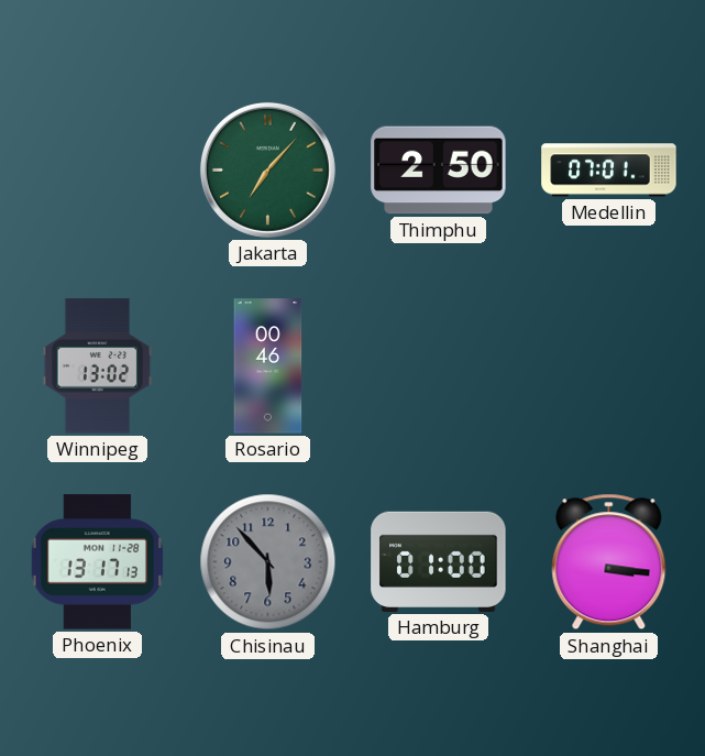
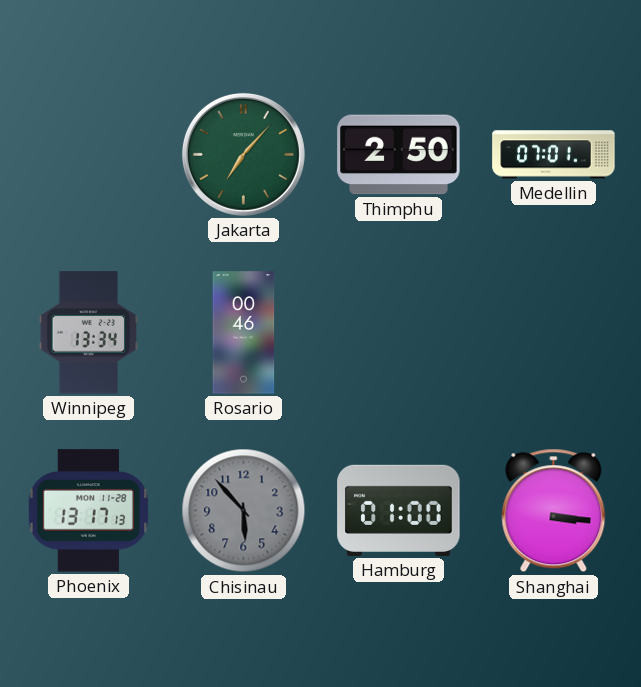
Winnipeg: 13:02 -> 13:34 (89, 333)
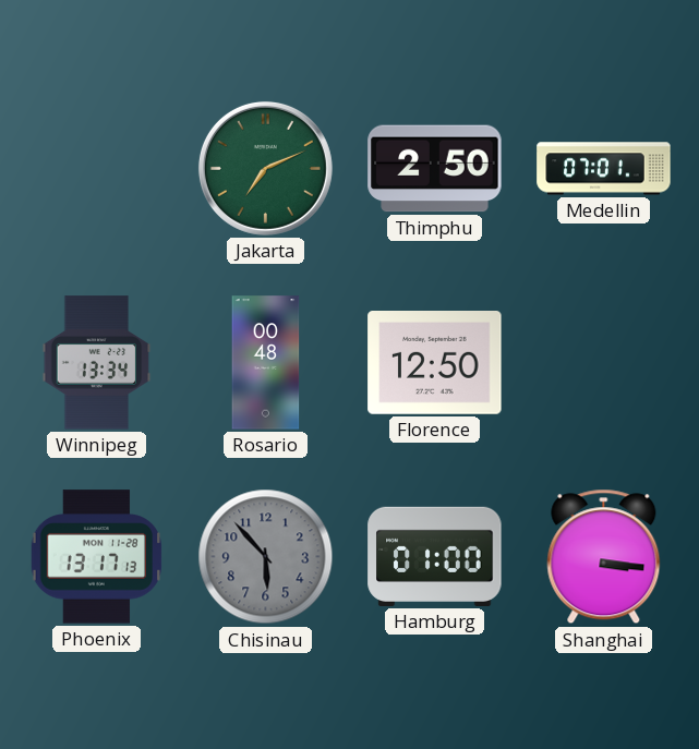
Jakarta: 7:07 -> 7:11 (265, 168)
Rosario: 00:46 -> 00:48 (266, 363)
Florence: none -> 12:50 (435, 363)
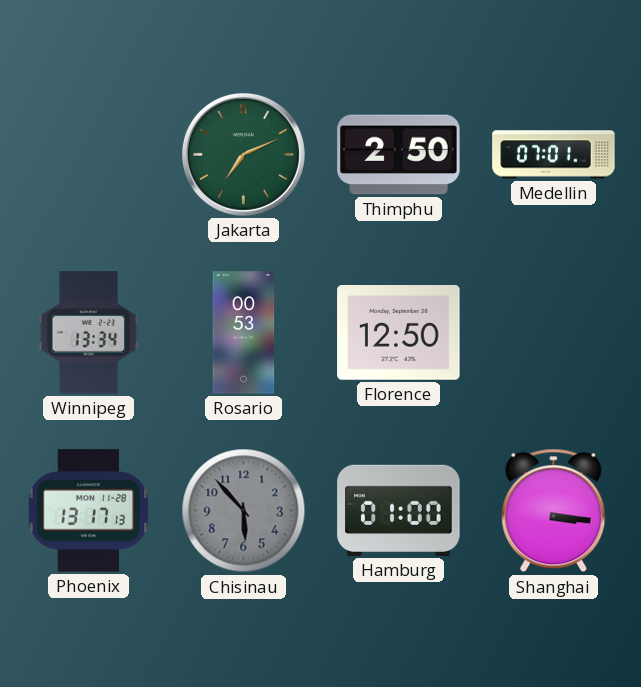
Rosario: 00:48 -> 00:53 (244, 333)
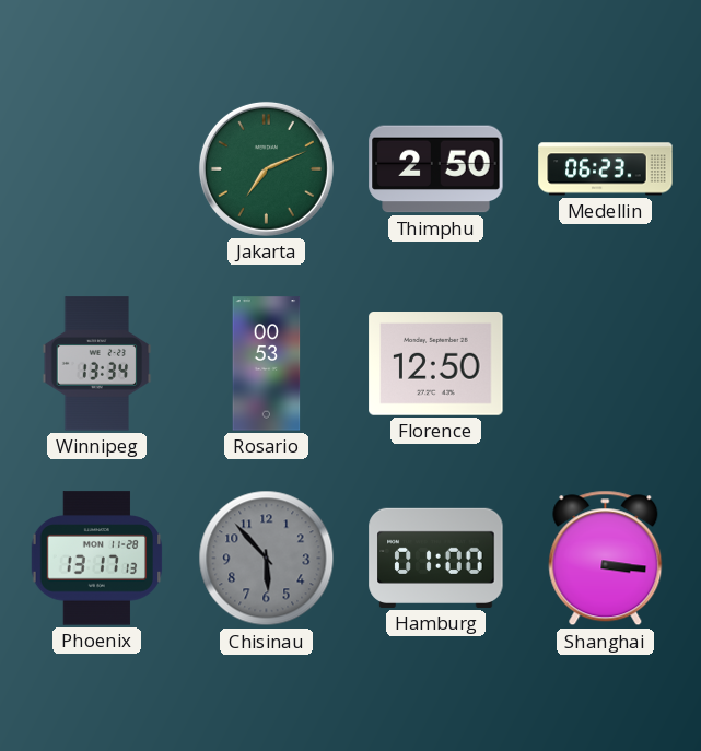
Medellin: 07:01 -> 06:23 (606, 169)
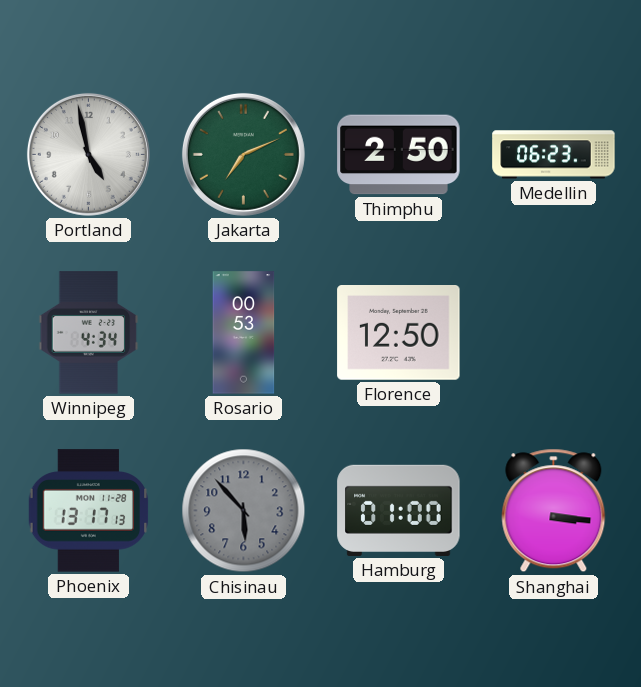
Portland: none -> 4:58 (88, 154)
Winnipeg: 13:34 -> 4:34 (89, 333)
